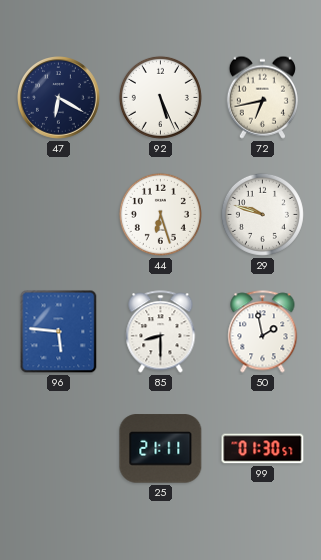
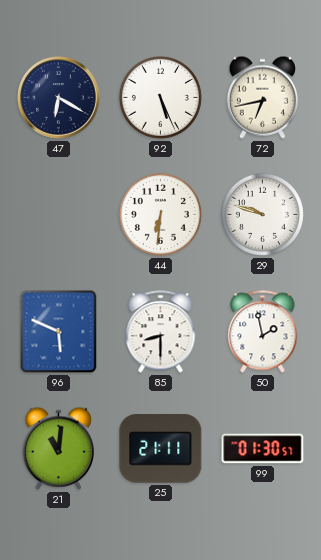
44: 6:27 -> 6:31 (160, 214)
96: 5:46 -> 5:49 (59, 332)
21: none -> 11:01 (58, 448)
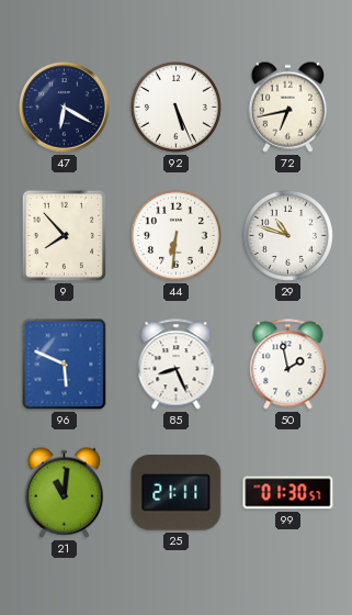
9: none -> 7:53 (64, 236)
29: 9:48 -> 10:48 (287, 235)
85: 8:30 -> 8:26 (177, 365)
